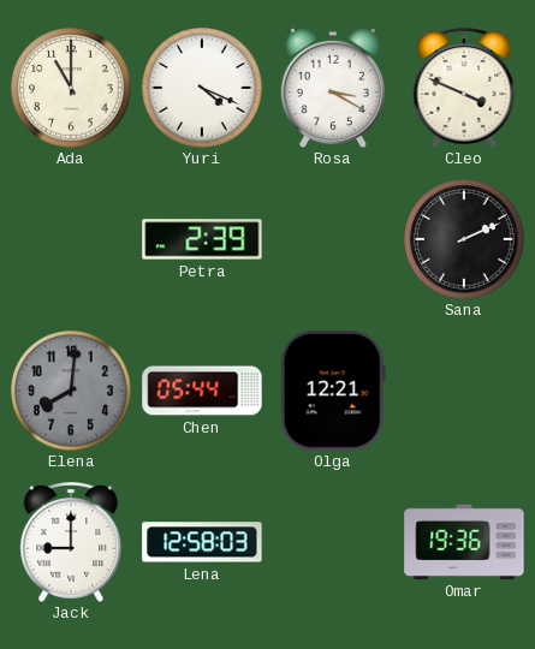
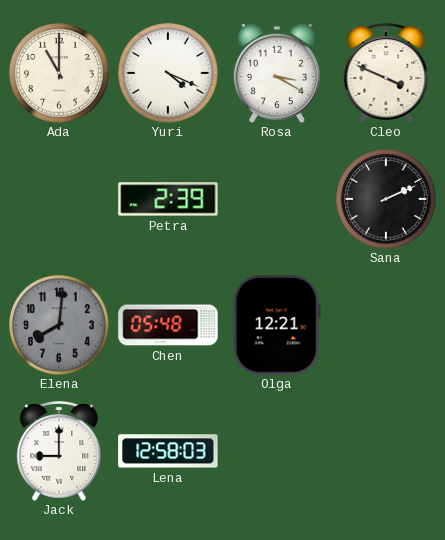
Chen: 05:44 -> 05:48 (168, 325)
Omar: 19:36 -> none (464, 542)
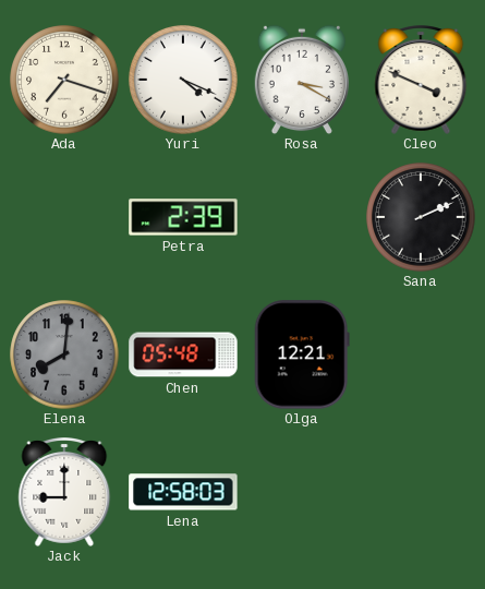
Ada: 11:00 -> 7:18 (64, 80)
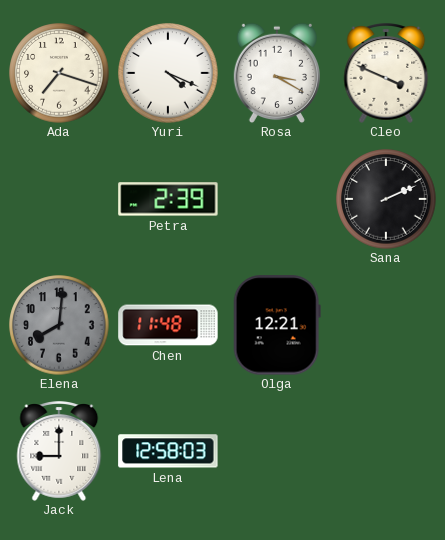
Chen: 05:48 -> 11:48 (168, 325)
